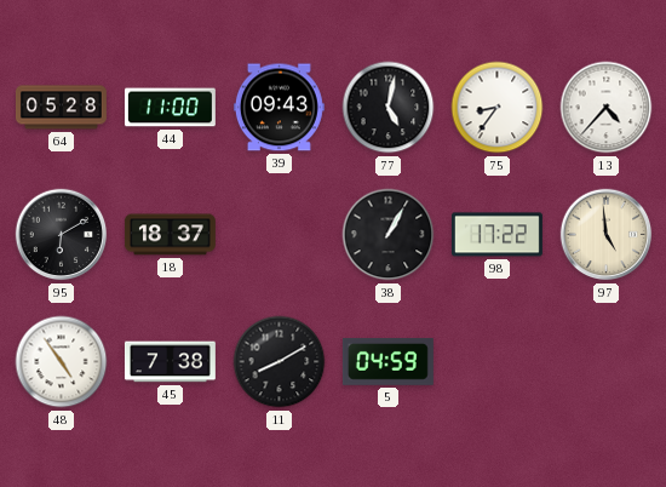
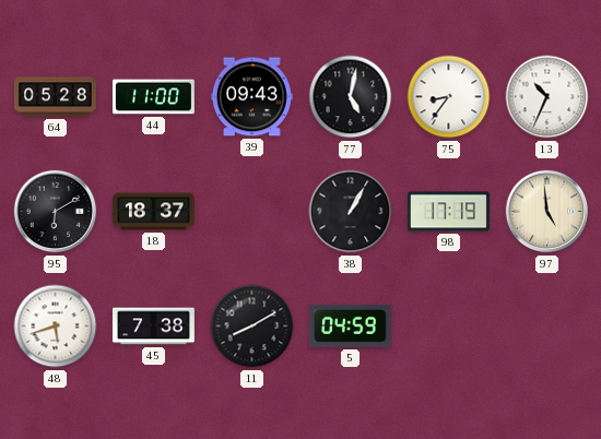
13: 4:37 -> 10:34 (547, 97)
98: 17:22 -> 17:19 (448, 212)
48: 4:54 -> 5:42 (56, 327)
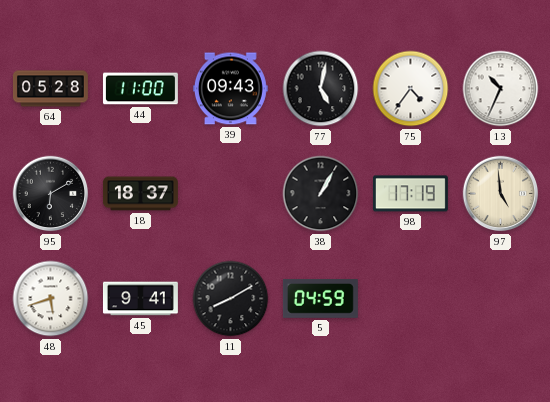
75: 8:36 -> 4:36 (411, 89)
45: 7:38 -> 9:41 (140, 299)
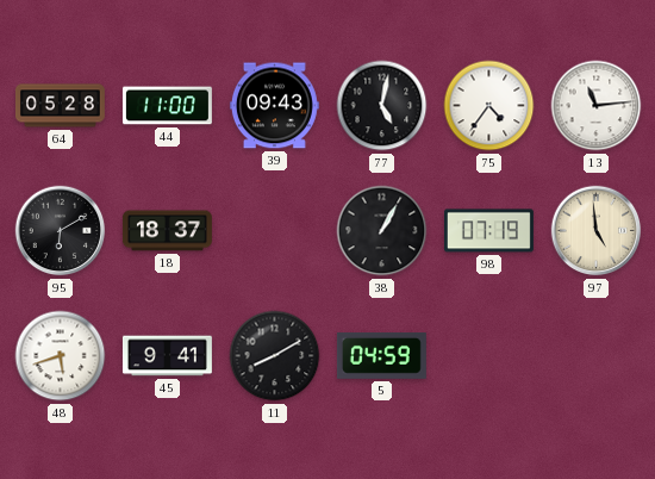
13: 10:34 -> 11:14 (597, 106)
98: 17:19 -> 07:19 (488, 231)
